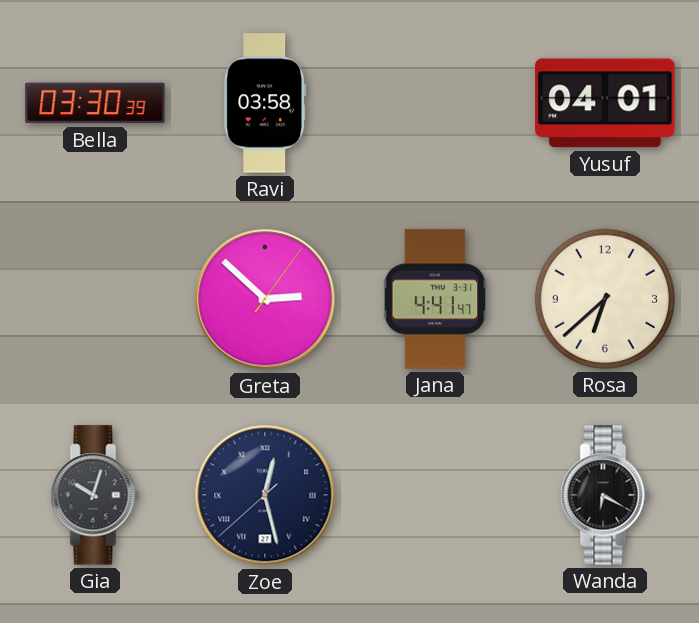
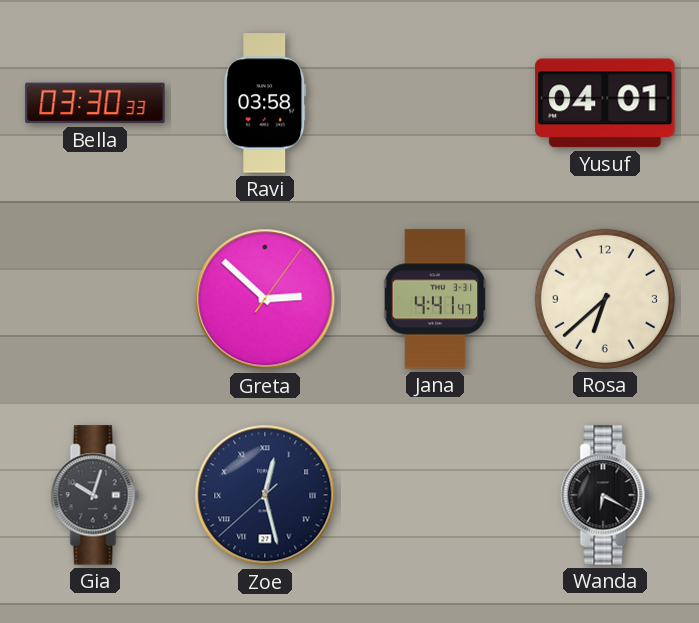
Bella: 03:30:39 -> 03:30:33 (95, 103)
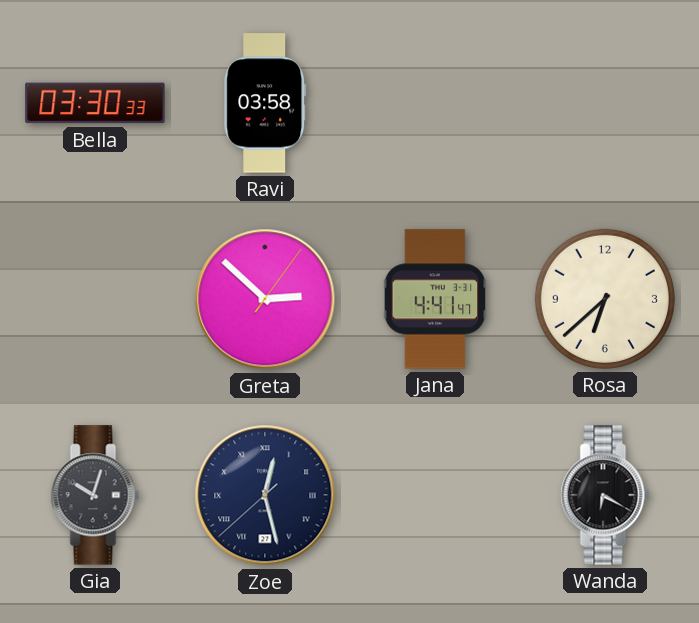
Yusuf: 04:01 -> none (605, 103)
